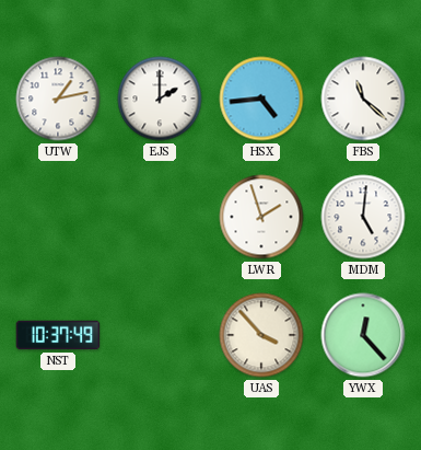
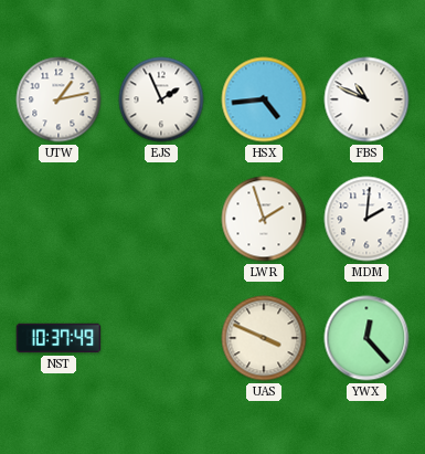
EJS: 2:00 -> 1:56 (161, 99)
FBS: 11:22 -> 10:49 (366, 99)
MDM: 5:01 -> 2:01 (366, 219)
UAS: 3:53 -> 3:49 (264, 338)
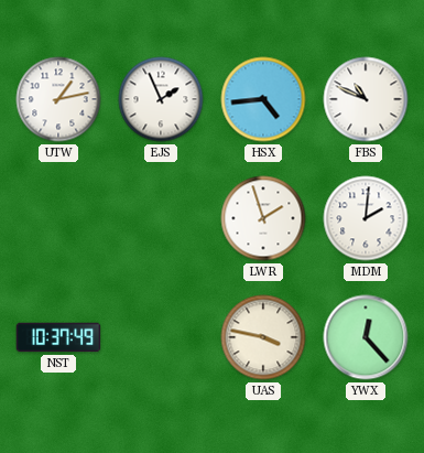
UAS: 3:49 -> 3:47 (263, 337)
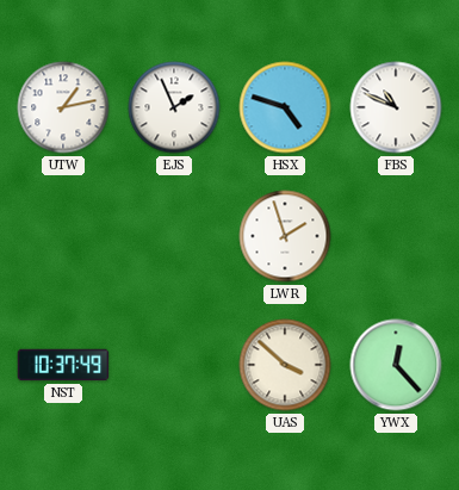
HSX: 4:44 -> 4:48 (285, 107)
MDM: 2:01 -> none (366, 218)
UAS: 3:47 -> 3:52 (285, 365)
